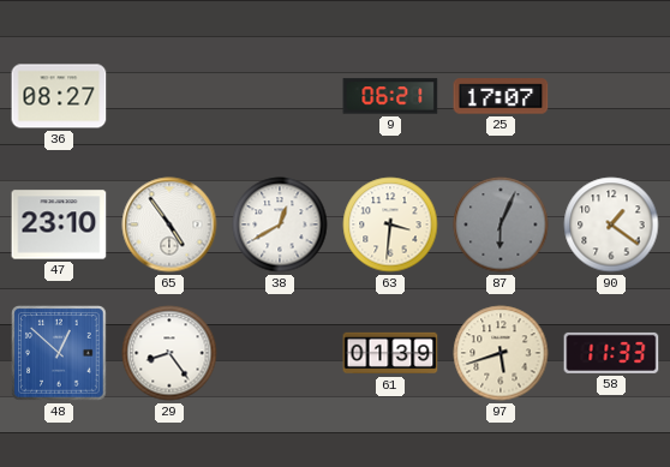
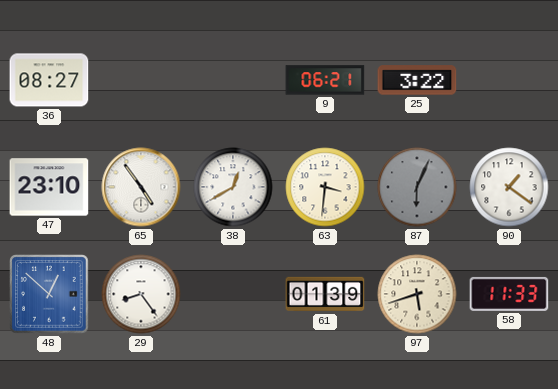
25: 17:07 -> 3:22 (417, 80)
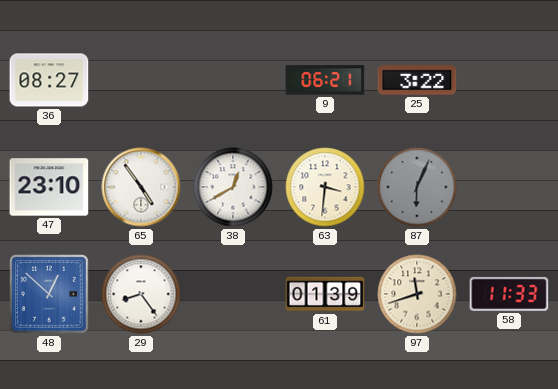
90: 1:21 -> none (509, 187)
97: 5:42 -> 11:42 (417, 294)
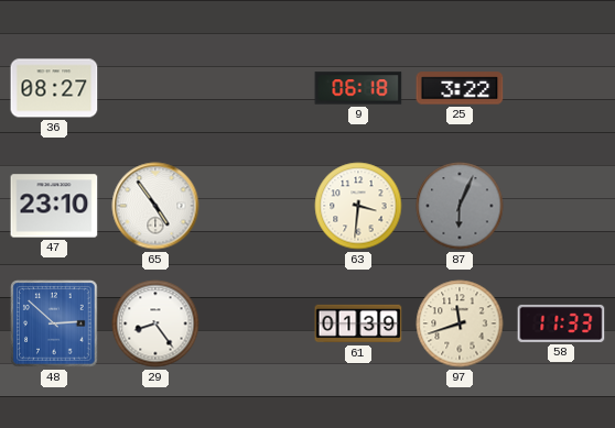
9: 06:21 -> 06:18 (358, 88)
38: 12:40 -> none (233, 187)
48: 12:52 -> 2:52 (54, 323)
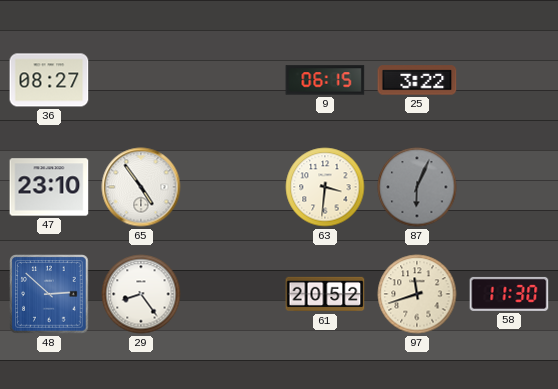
9: 06:18 -> 06:15 (325, 80)
61: 01:39 -> 20:52 (325, 294)
58: 11:33 -> 11:30 (509, 294)
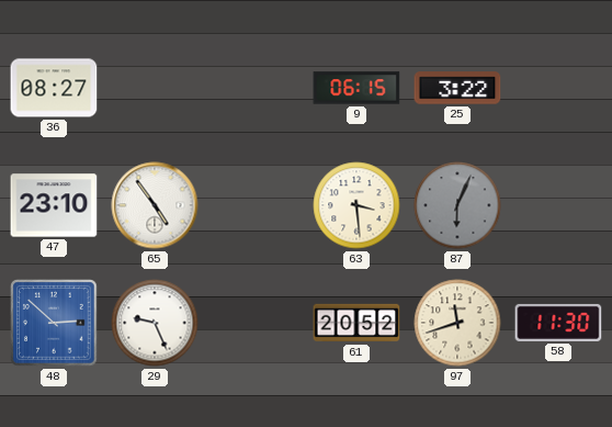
63: 3:31 -> 3:29 (356, 205)
29: 8:24 -> 9:26 (155, 323)
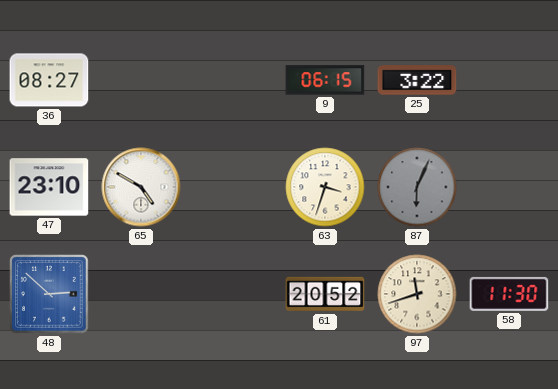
65: 4:54 -> 4:50 (141, 187)
63: 3:29 -> 3:33 (325, 187)
29: 9:26 -> none (155, 323)
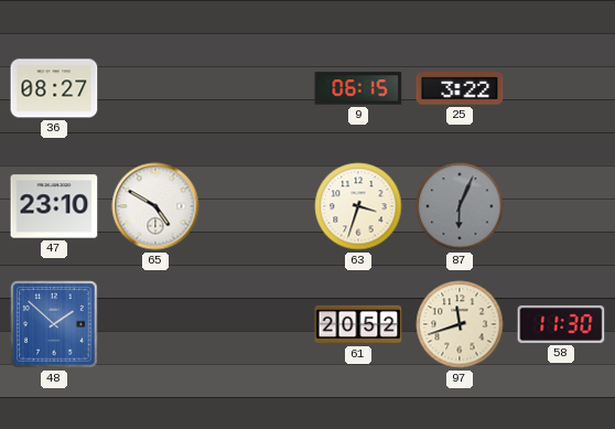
48: 2:52 -> 1:52 (54, 324)
